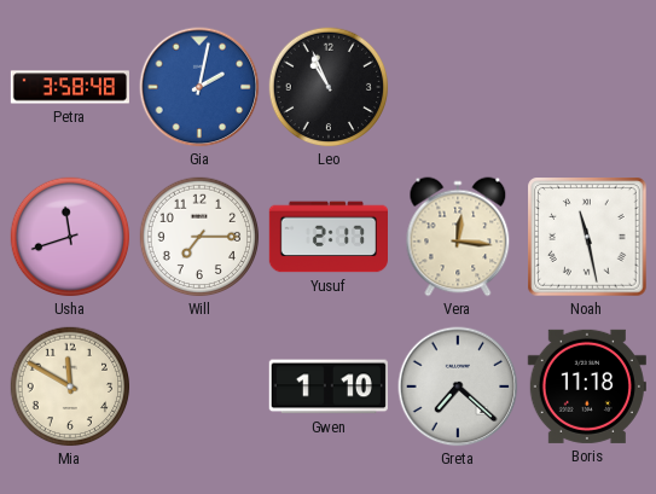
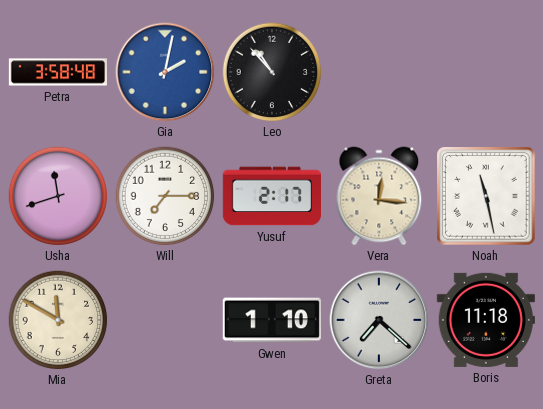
Leo: 10:56 -> 10:53 (272, 72)
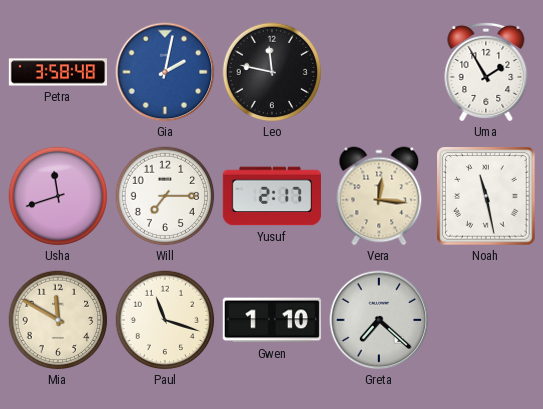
Leo: 10:53 -> 11:47 (272, 72)
Uma: none -> 1:55 (486, 72)
Paul: none -> 11:18 (165, 320)
Boris: 11:18 -> none (486, 320)
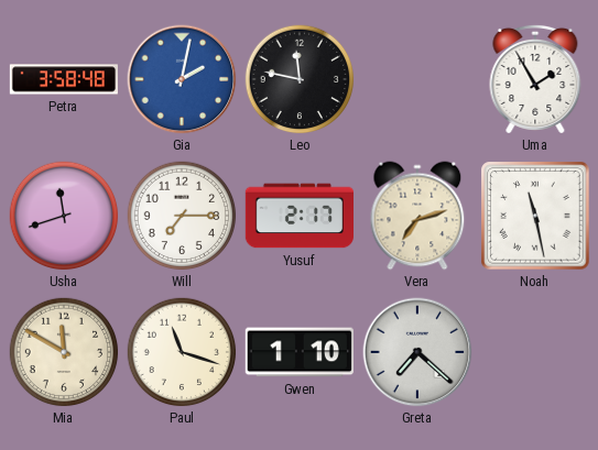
Vera: 12:16 -> 7:12 (417, 216)
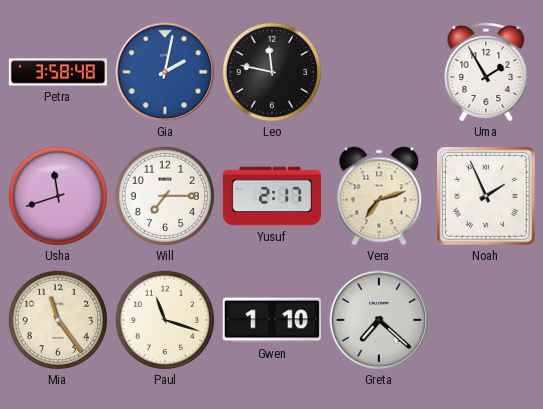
Noah: 11:28 -> 1:56 (486, 196)
Mia: 11:50 -> 11:24 (58, 320)
